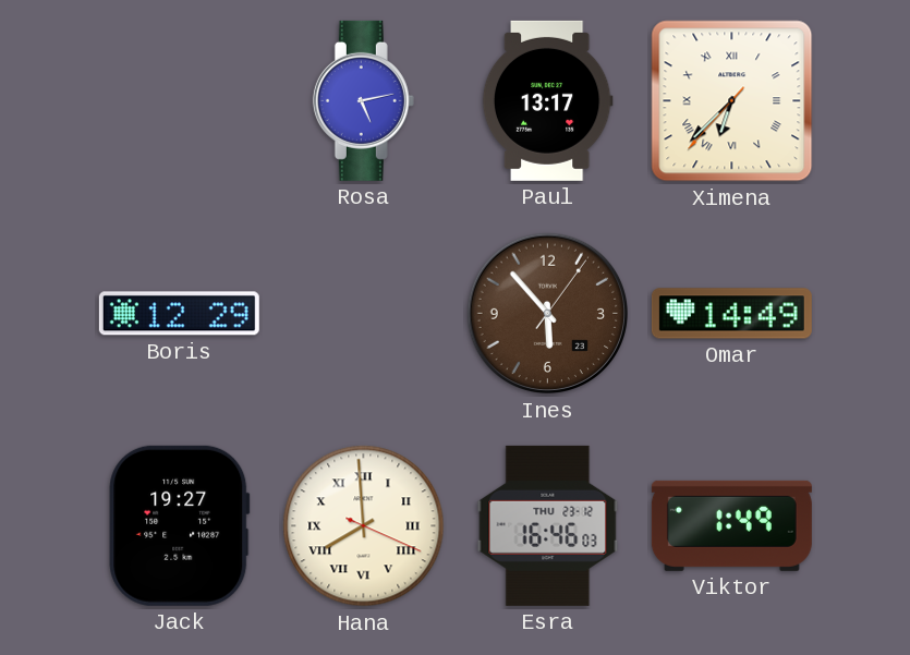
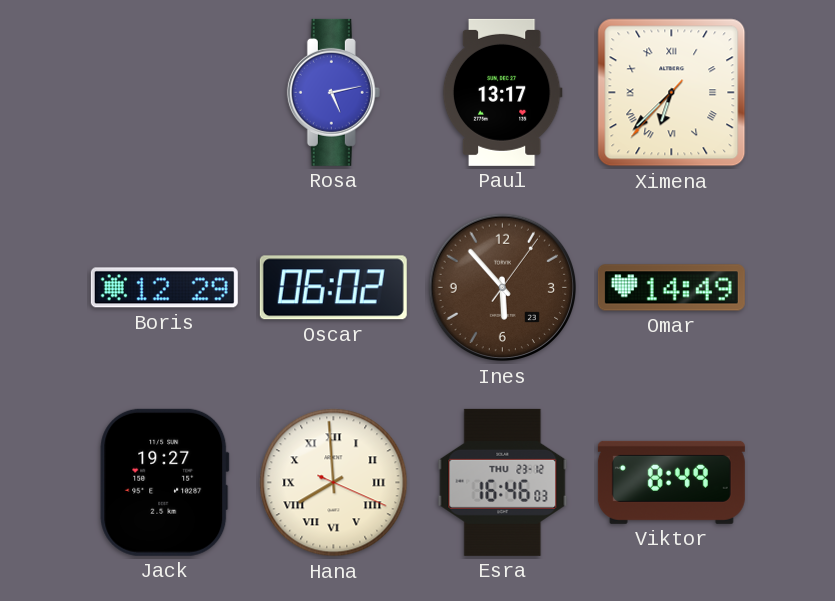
Oscar: none -> 06:02 (333, 288)
Viktor: 1:49 -> 8:49 (671, 482)
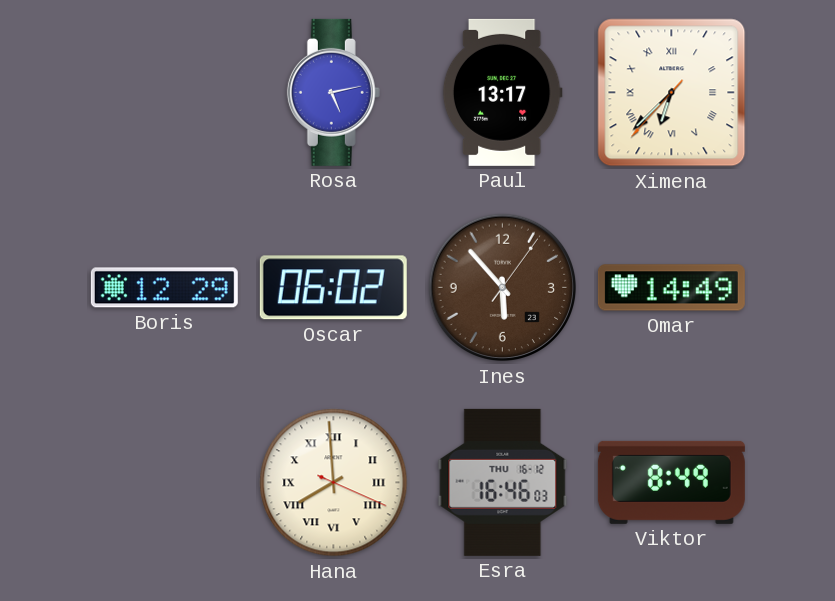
Jack: 19:27 -> none (165, 482)
Esra date: THU 23-12 -> THU 16-12 (503, 482)
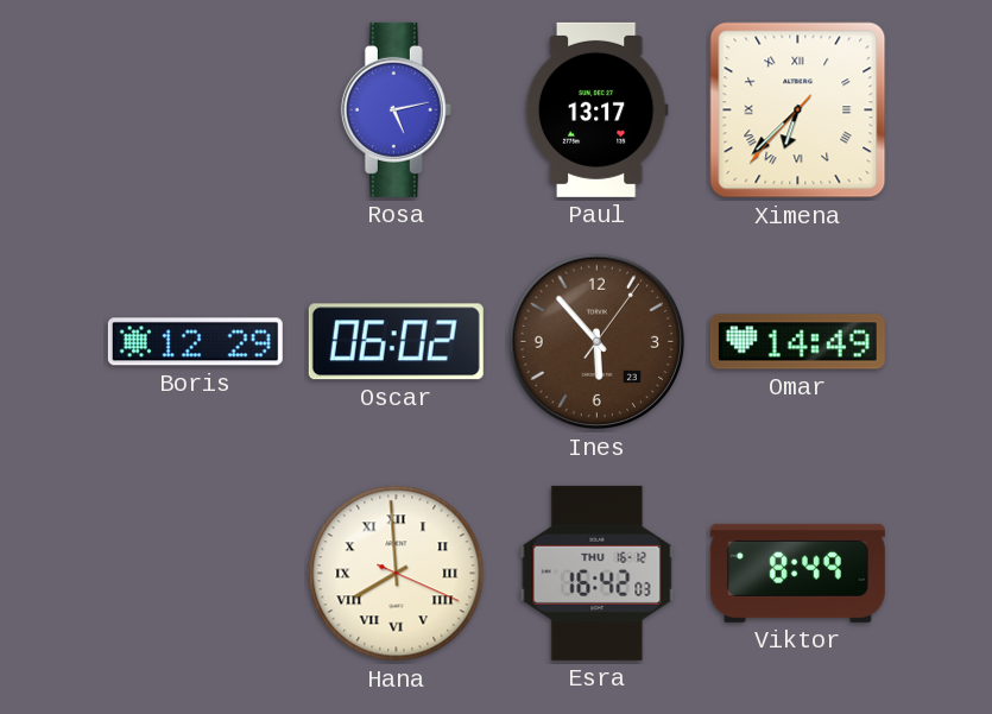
Esra: 16:46 -> 16:42 (598, 573)
